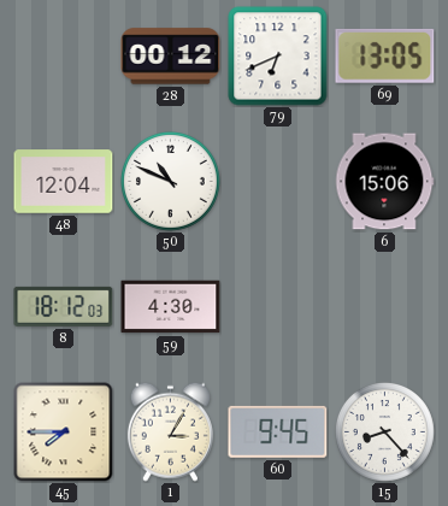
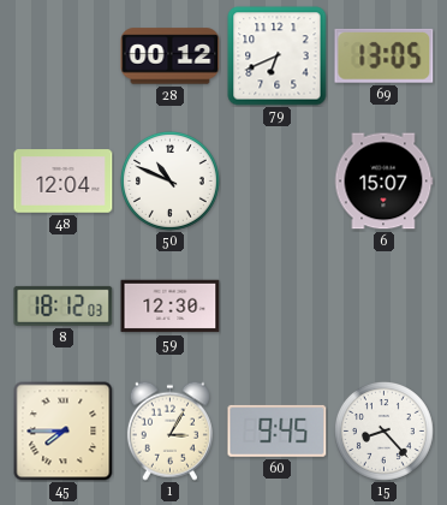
6: 15:06 -> 15:07 (383, 182)
59: 4:30 -> 12:30 (171, 307)
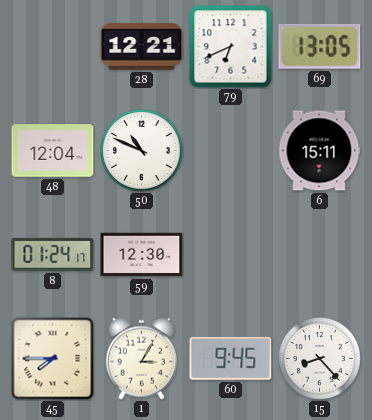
28: 00:12 -> 12:21 (142, 47)
6: 15:07 -> 15:11 (319, 151)
8: 18:12 -> 01:24 (53, 254)
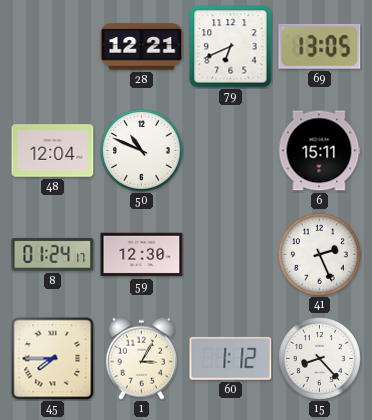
41: none -> 2:26 (319, 254)
60: 9:45 -> 1:12 (231, 358)
